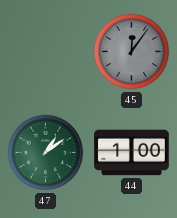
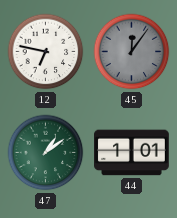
12: none -> 6:47 (46, 52)
44: 1:00 -> 1:01 (132, 153)
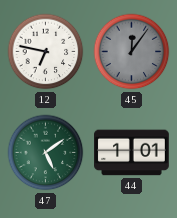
47: 1:09 -> 5:09 (46, 153)
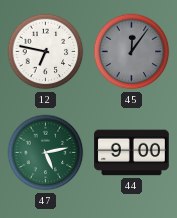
47: 5:09 -> 5:13 (46, 153)
44: 1:01 -> 9:00 (132, 153)
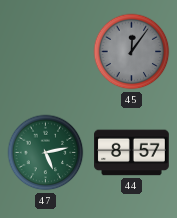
12: 6:47 -> none (46, 52)
44: 9:00 -> 8:57 (132, 153)
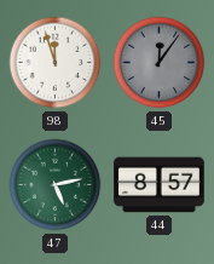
98: none -> 11:57 (56, 63)
